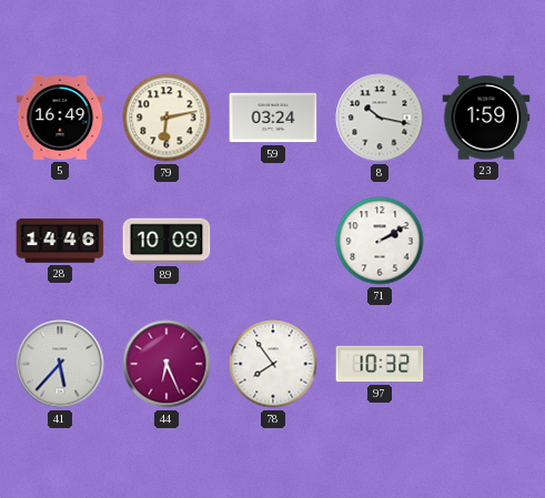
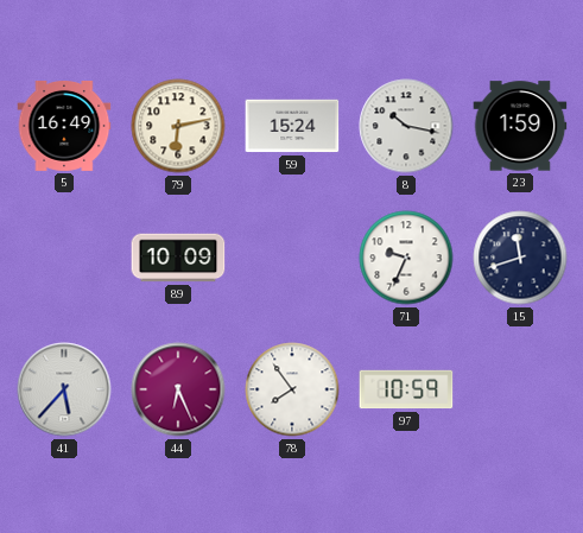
59: 03:24 -> 15:24 (292, 126)
28: 14:46 -> none (60, 241)
71: 2:10 -> 9:34 (406, 258)
15: none -> 11:42 (520, 258)
97: 10:32 -> 10:59 (406, 389)
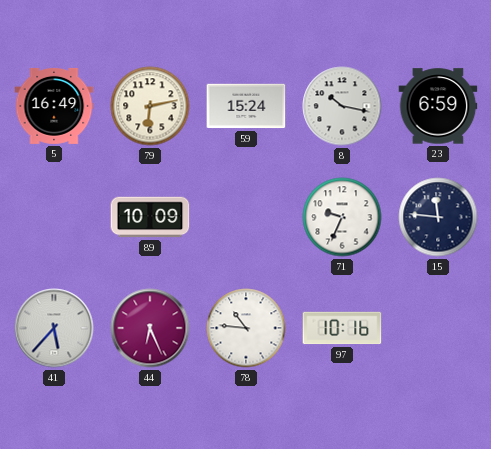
23: 1:59 -> 6:59 (438, 106)
15: 11:42 -> 11:46 (438, 217)
78: 7:54 -> 10:46 (246, 328)
97: 10:59 -> 10:16 (342, 328)
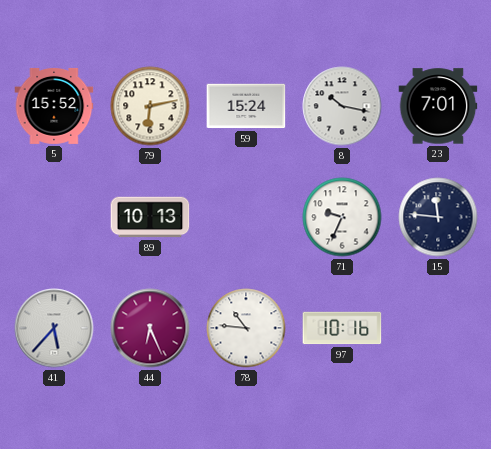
5: 16:49 -> 15:52 (54, 106)
23: 6:59 -> 7:01 (438, 106)
89: 10:09 -> 10:13 (150, 217)
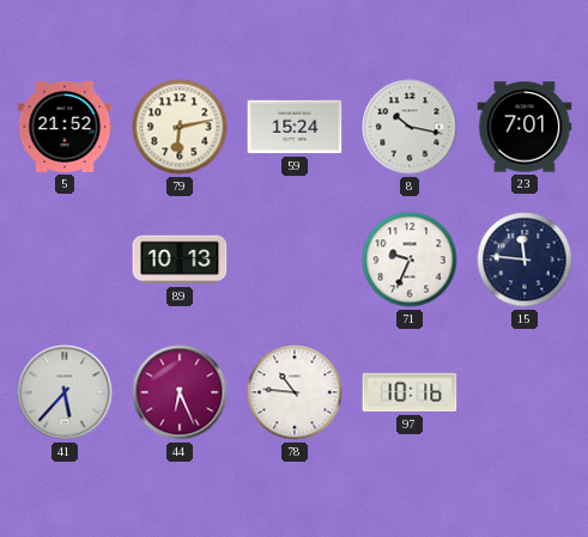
5: 15:52 -> 21:52 (65, 127)
